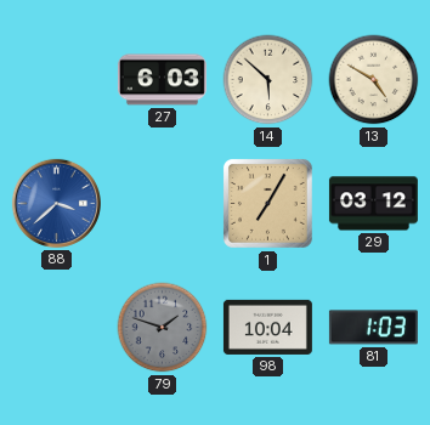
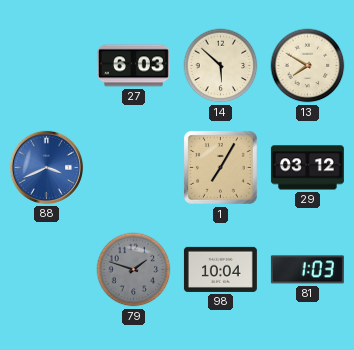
13: 4:50 -> 7:50 (308, 66)
88: 3:38 -> 3:41 (46, 167)
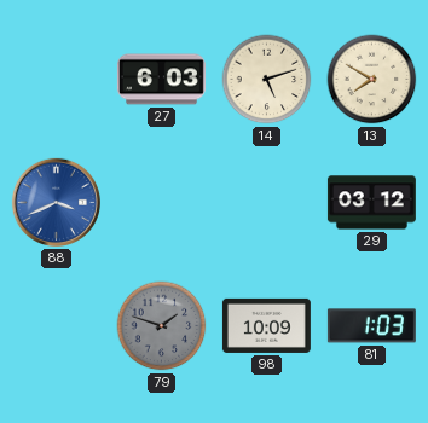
14: 5:52 -> 5:12 (267, 80)
1: 7:05 -> none (220, 167)
98: 10:04 -> 10:09 (266, 325)
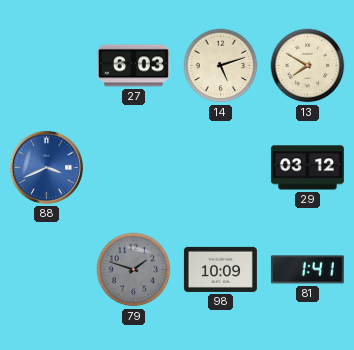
81: 1:03 -> 1:41 (307, 270)
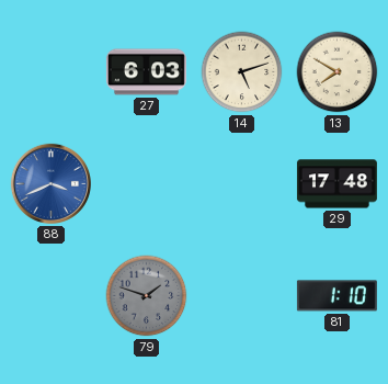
29: 03:12 -> 17:48 (336, 184)
98: 10:09 -> none (220, 269)
81: 1:41 -> 1:10 (336, 296)
